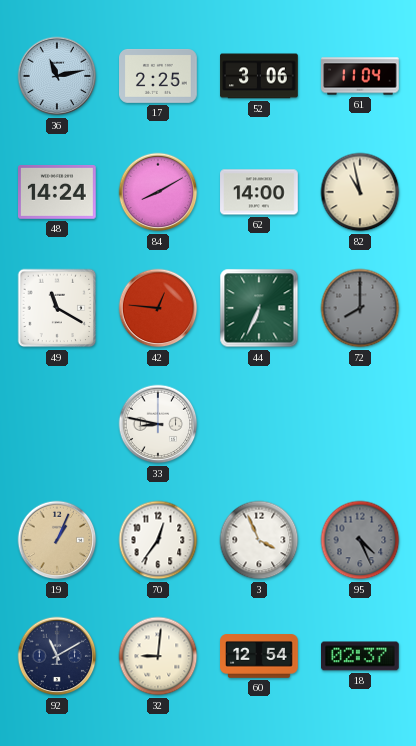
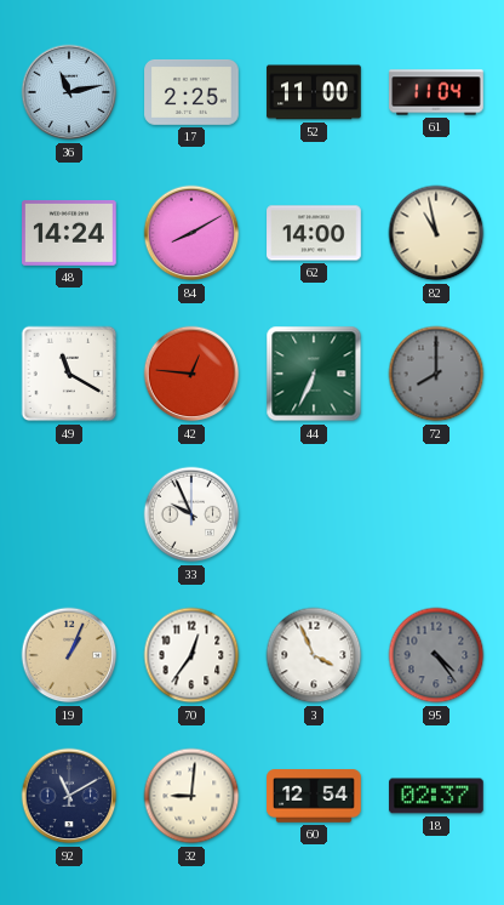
52: 3:06 -> 11:00 (314, 92)
33: 8:47 -> 9:56 (191, 514)
95: 4:26 -> 4:24 (436, 655)
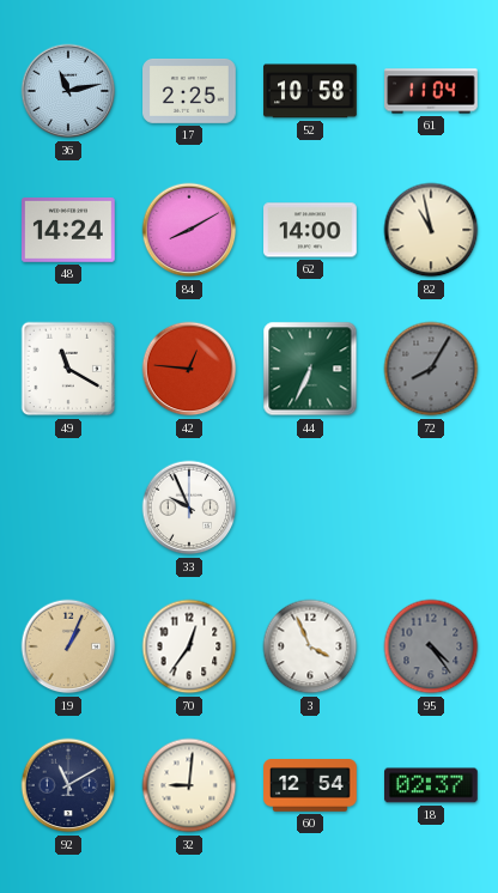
52: 11:00 -> 10:58 (310, 91)
72: 8:00 -> 8:05 (431, 369)
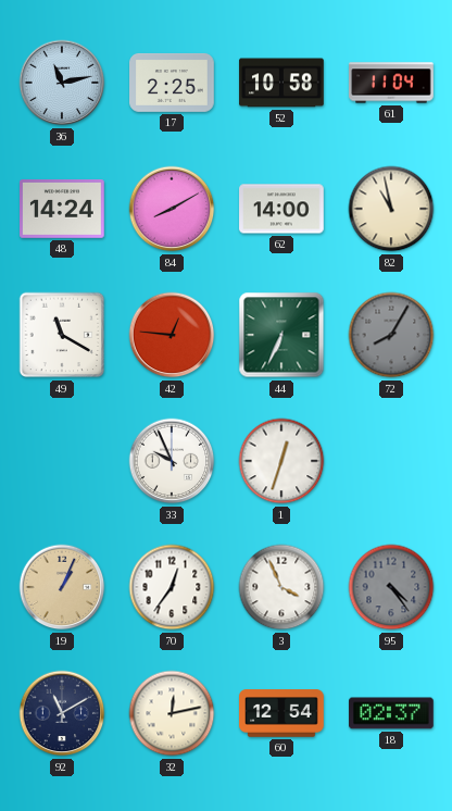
1: none -> 12:33 (281, 461)
32: 9:01 -> 12:13 (172, 713)
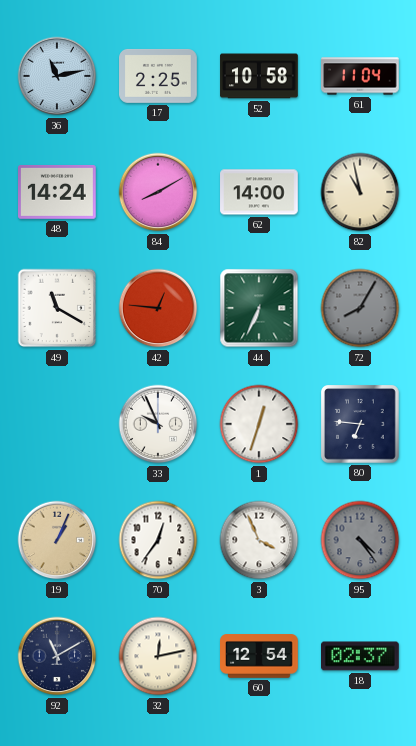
80: none -> 6:46 (361, 425)
